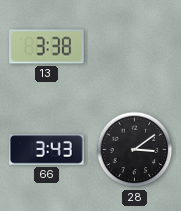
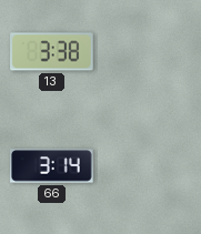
66: 3:43 -> 3:14 (51, 166)
28: 3:09 -> none (135, 150)
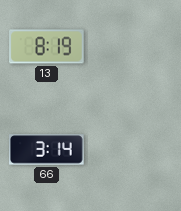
13: 3:38 -> 8:19 (47, 47)
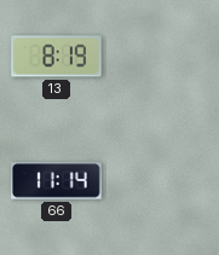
66: 3:14 -> 11:14 (56, 181)
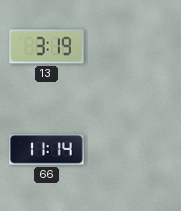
13: 8:19 -> 3:19 (47, 47)
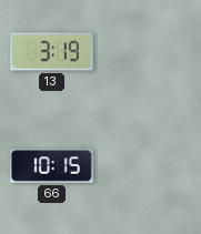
66: 11:14 -> 10:15 (51, 166)
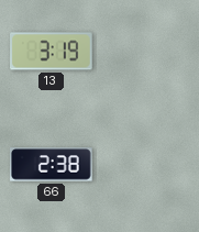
66: 10:15 -> 2:38 (51, 165)
